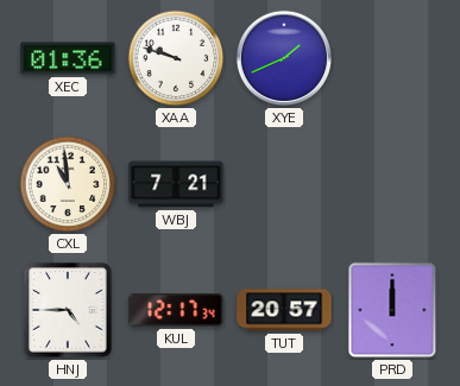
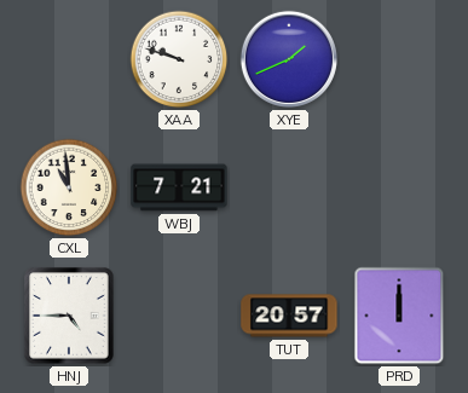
XEC: 01:36 -> none (68, 58)
KUL: 12:17 -> none (176, 311)
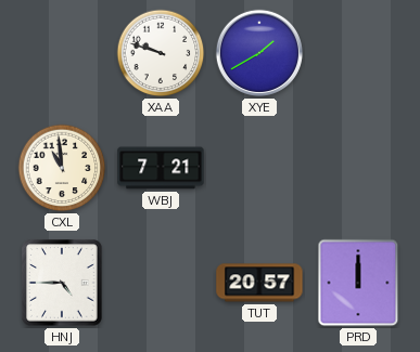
XYE: 1:41 -> 1:40 (259, 53)
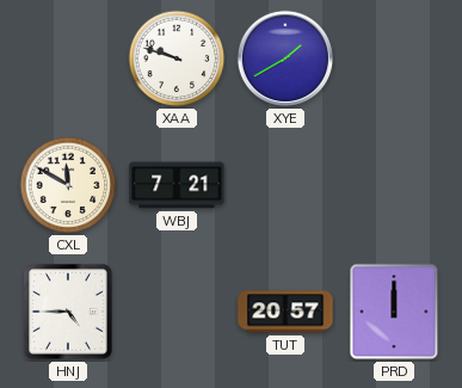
CXL: 10:59 -> 11:50 (68, 185)
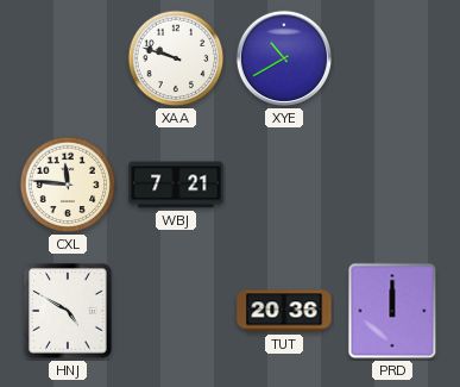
XYE: 1:40 -> 10:40 (284, 58)
CXL: 11:50 -> 11:46 (68, 185)
HNJ: 4:45 -> 4:50 (68, 311)
TUT: 20:57 -> 20:36 (284, 311)
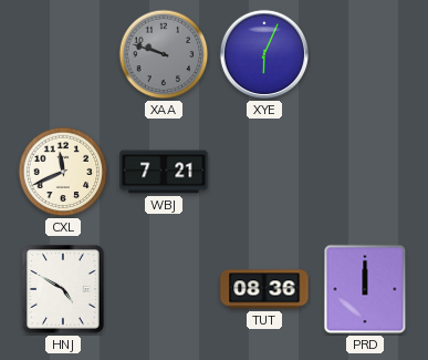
XAA dial: white -> grey (164, 54)
XYE: 10:40 -> 6:04 (264, 54)
CXL: 11:46 -> 11:41 (63, 172)
TUT: 20:36 -> 08:36 (264, 289)
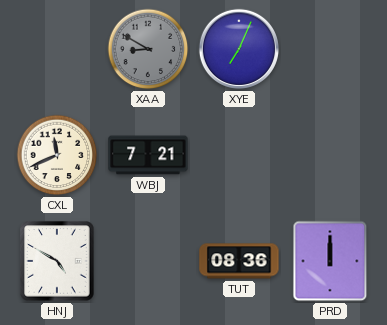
XAA: 9:48 -> 8:50 (148, 49)
XYE: 6:04 -> 7:04 (239, 49)
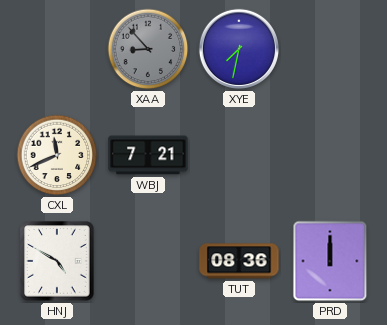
XAA: 8:50 -> 8:53 (148, 49)
XYE: 7:04 -> 7:32 (239, 49)
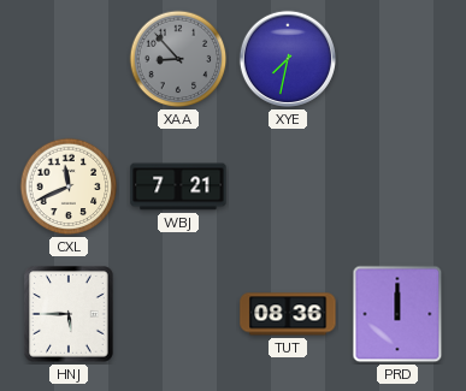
HNJ: 4:50 -> 5:45 (69, 314)
